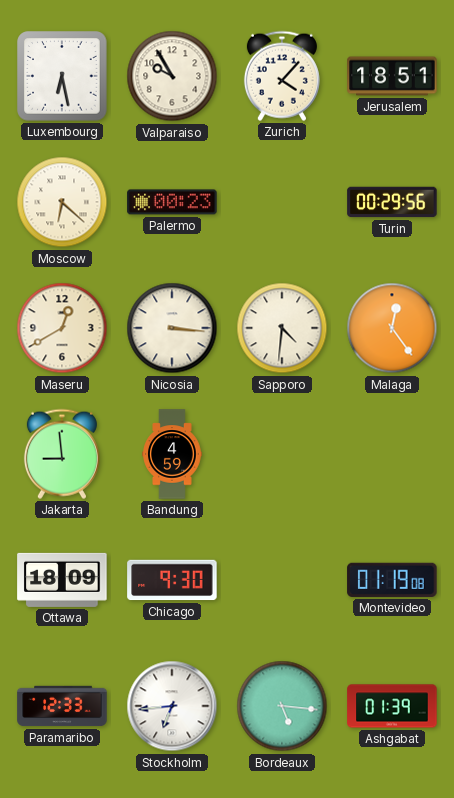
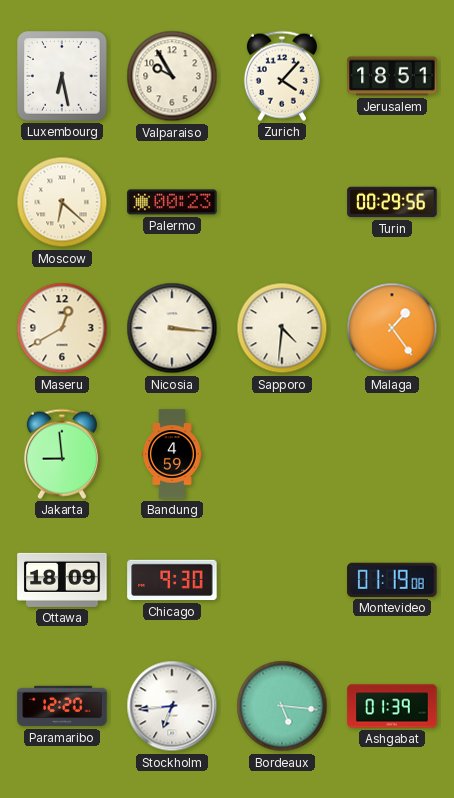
Malaga: 12:24 -> 1:24 (392, 328)
Paramaribo: 12:33 -> 12:20 (62, 706)
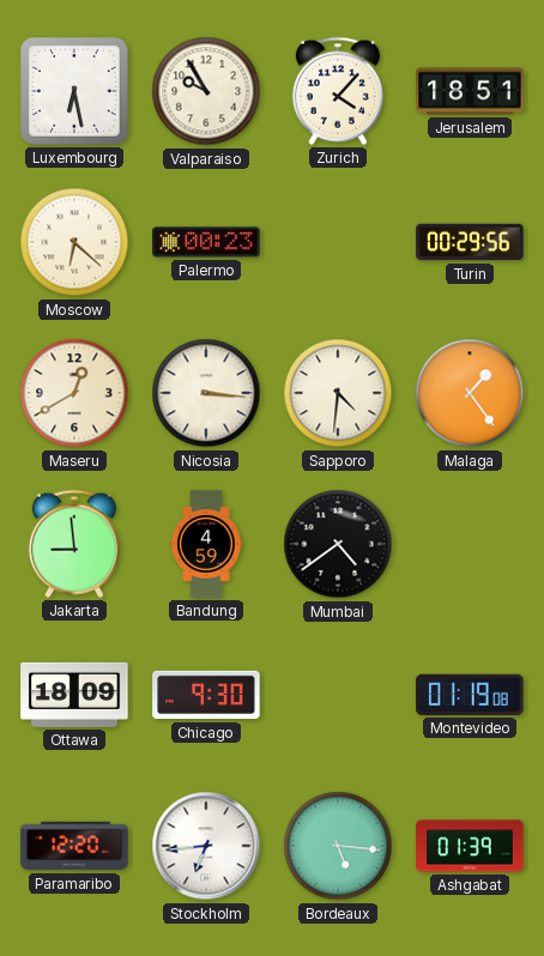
Mumbai: none -> 4:39 (338, 544)
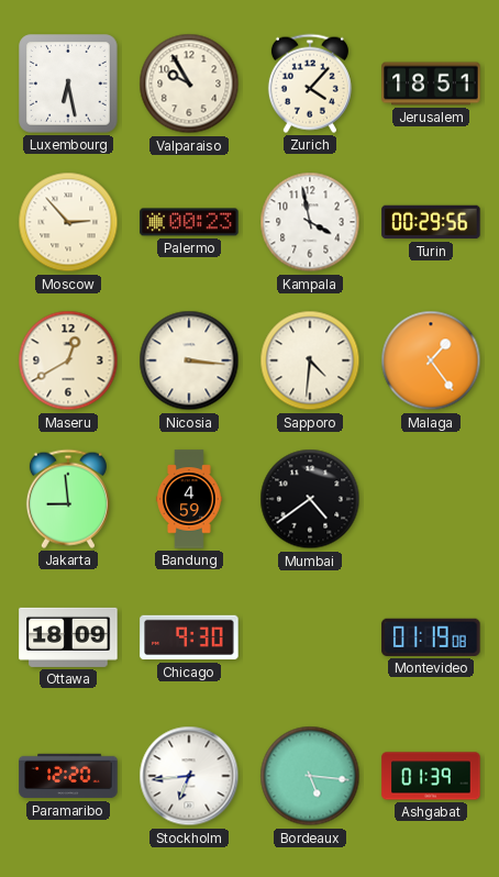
Moscow: 6:22 -> 2:53 (68, 222)
Kampala: none -> 3:58 (310, 222)
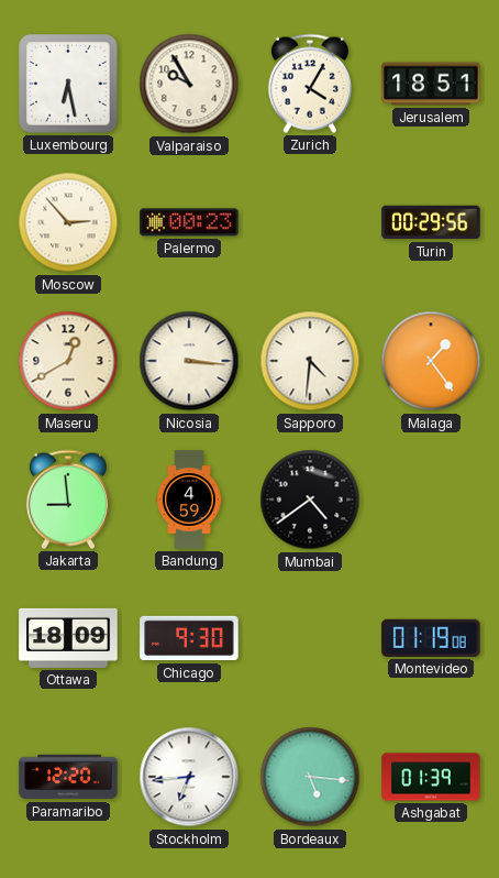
Zurich: 4:07 -> 4:05 (310, 84)
Kampala: 3:58 -> none (310, 222)
